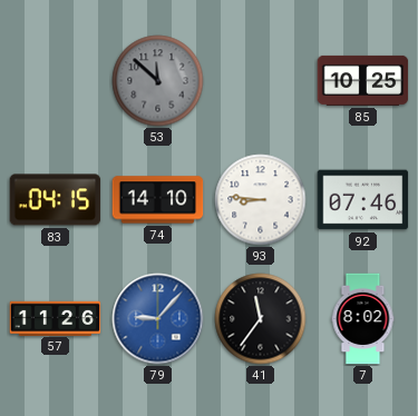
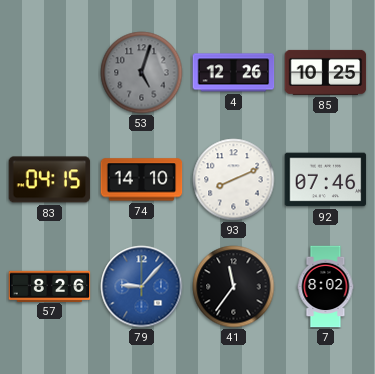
53: 11:52 -> 5:03 (142, 73)
4: none -> 12:26 (234, 73)
93: 8:46 -> 8:11 (234, 180)
57: 11:26 -> 8:26 (50, 286)
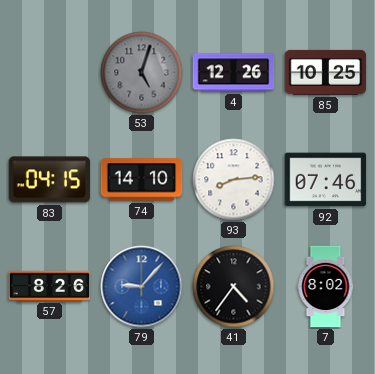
93: 8:11 -> 8:14 (234, 180)
41: 11:36 -> 4:36 (234, 287)
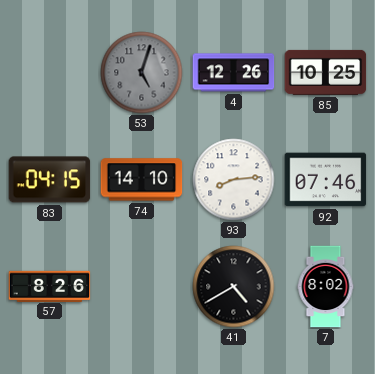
79: 9:07 -> none (142, 287)
41: 4:36 -> 4:40 (234, 287)
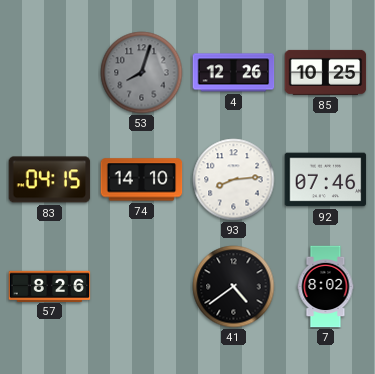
53: 5:03 -> 8:03 (142, 73)
41: 4:40 -> 4:39 (234, 287)
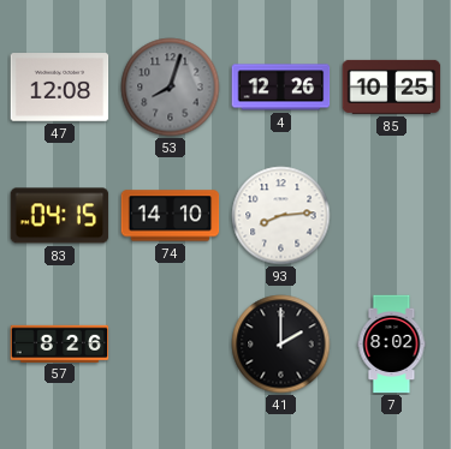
47: none -> 12:08 (60, 88)
92: 07:46 -> none (326, 180)
41: 4:39 -> 2:00 (281, 345)
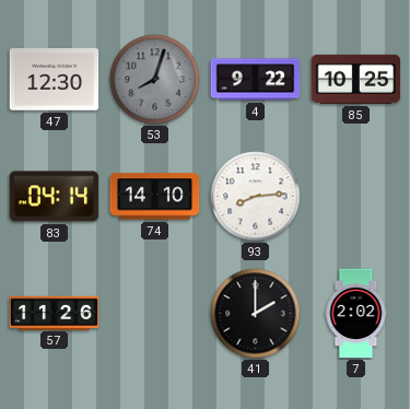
47: 12:08 -> 12:30 (55, 80)
4: 12:26 -> 9:22 (256, 80)
83: 04:15 -> 04:14 (55, 197)
57: 8:26 -> 11:26 (55, 313)
7: 8:02 -> 2:02 (356, 314)
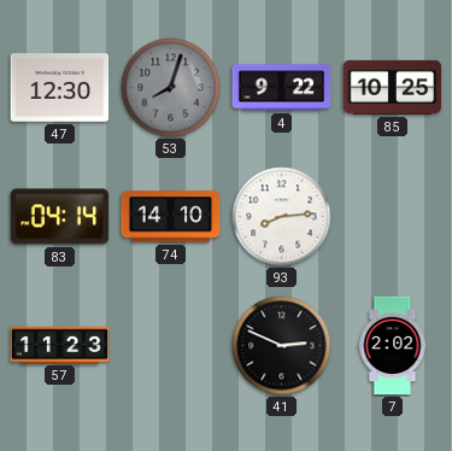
57: 11:26 -> 11:23 (60, 345)
41: 2:00 -> 2:49 (282, 346)
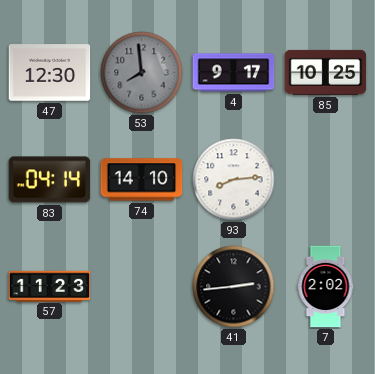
53: 8:03 -> 7:59 (142, 73)
4: 9:22 -> 9:17 (234, 73)
41: 2:49 -> 2:44 (234, 287)
